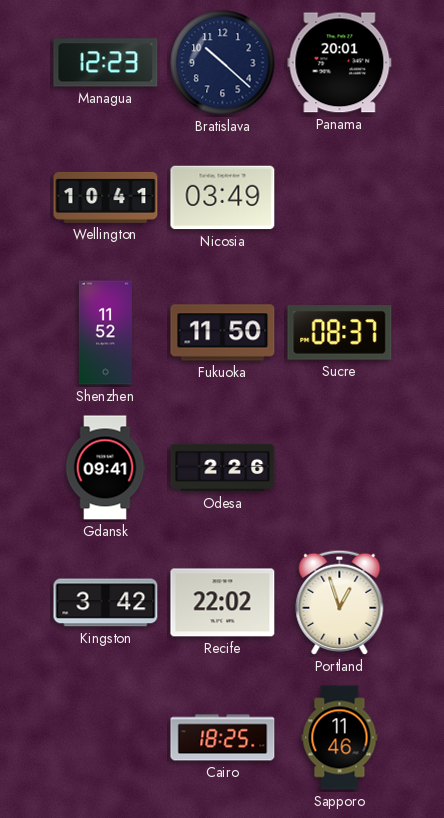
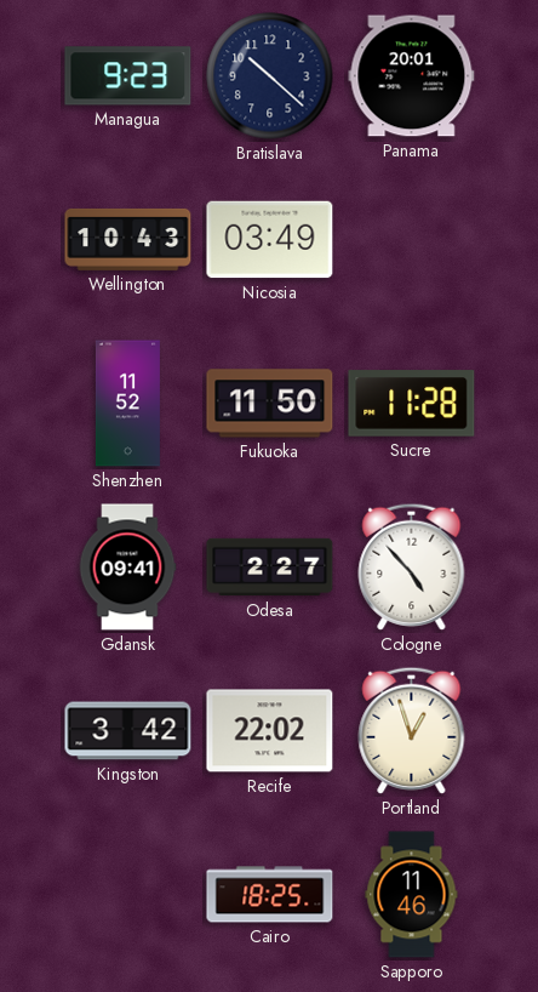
Managua: 12:23 -> 9:23 (128, 76)
Wellington: 10:41 -> 10:43 (128, 239)
Sucre: 08:37 -> 11:28 (412, 404)
Odesa: 2:26 -> 2:27 (270, 568)
Cologne: none -> 4:53 (412, 566)
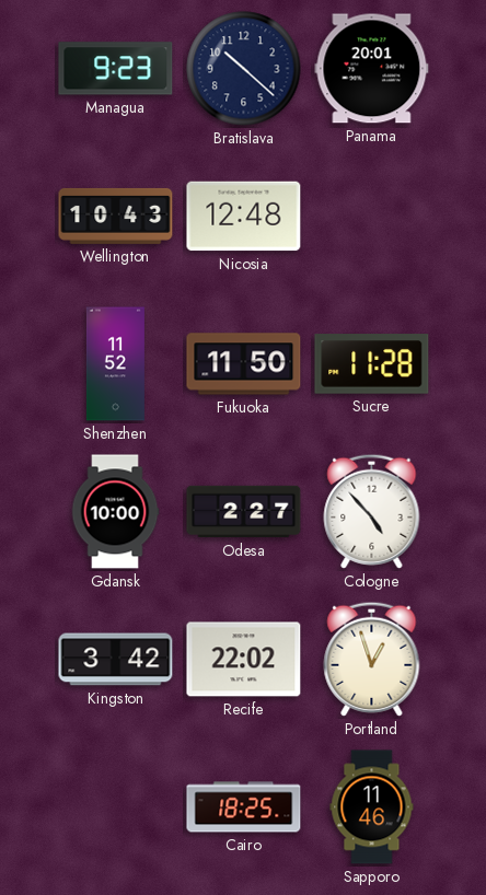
Nicosia: 03:49 -> 12:48 (244, 217)
Gdansk: 09:41 -> 10:00 (115, 512)
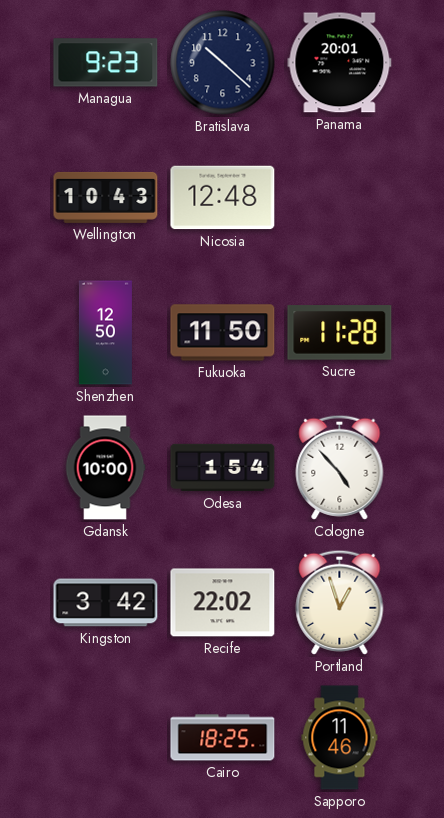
Shenzhen: 11:52 -> 12:50 (105, 333)
Odesa: 2:27 -> 1:54 (223, 468)
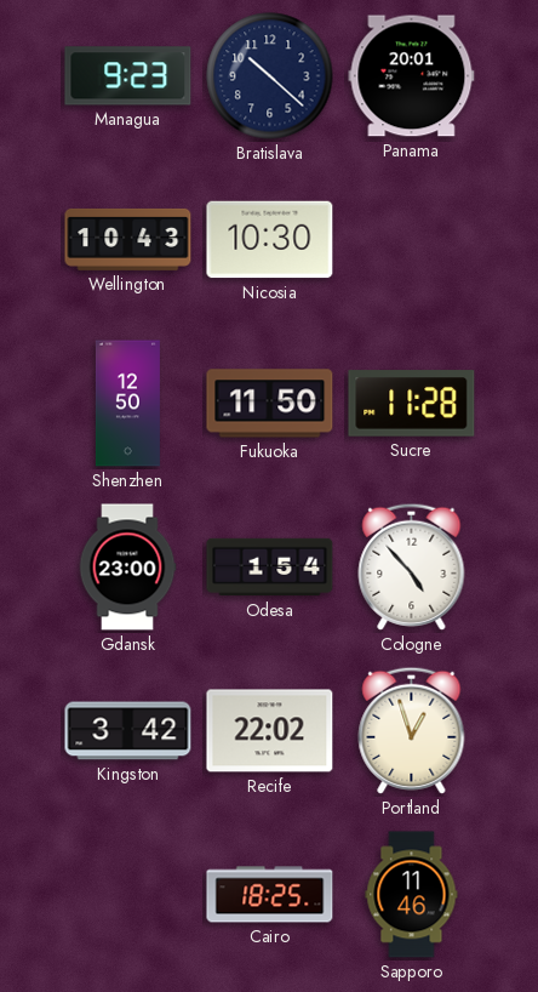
Nicosia: 12:48 -> 10:30 (270, 240)
Gdansk: 10:00 -> 23:00 (127, 568)
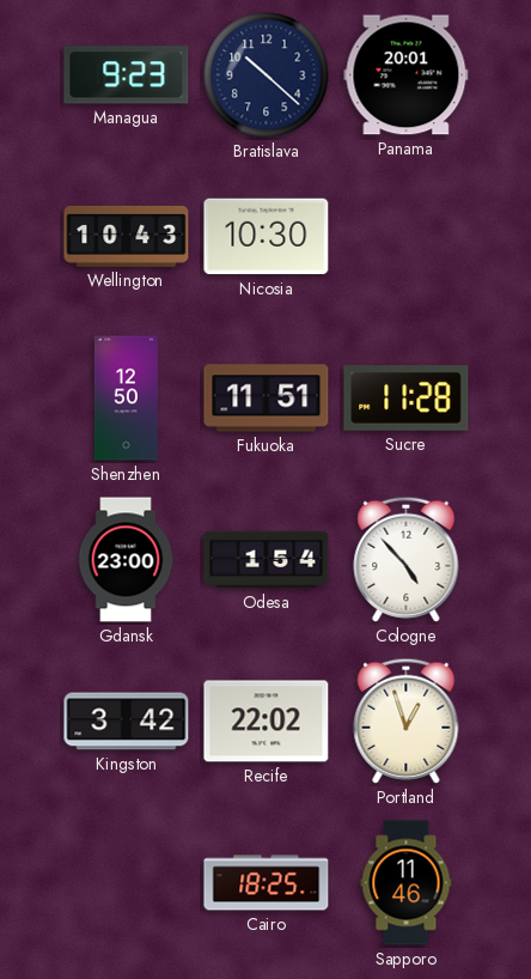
Fukuoka: 11:50 -> 11:51 (267, 399)
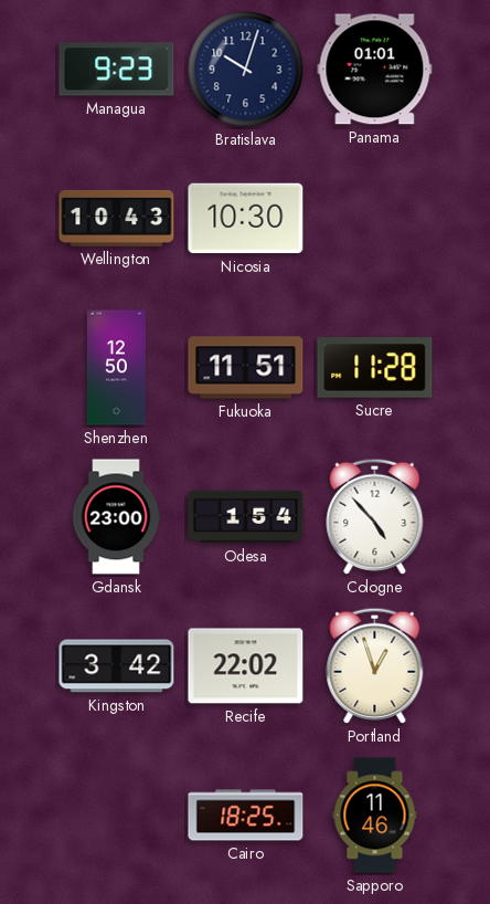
Bratislava: 10:22 -> 10:03 (246, 70)
Panama: 20:01 -> 01:01 (375, 70)
